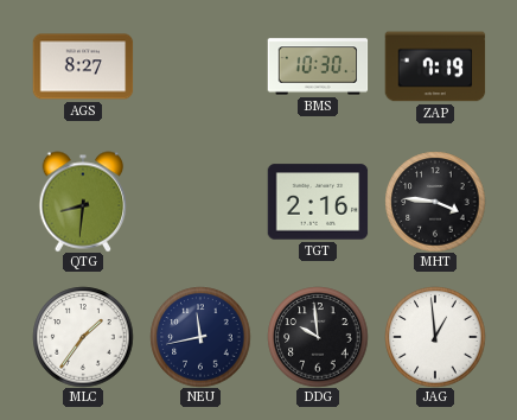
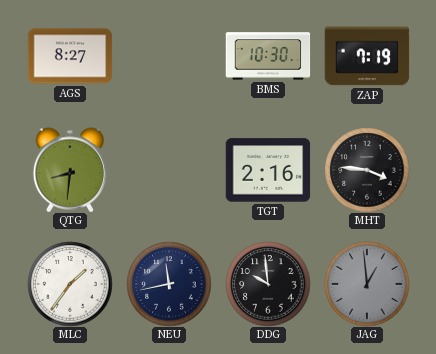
JAG dial: white -> grey (367, 284)
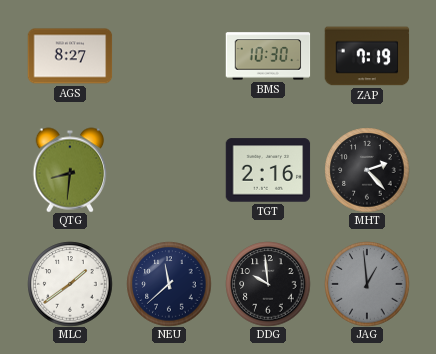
MHT: 3:46 -> 2:23 (367, 170)
MLC: 1:36 -> 1:39 (70, 284)
NEU: 11:43 -> 11:38 (169, 284)
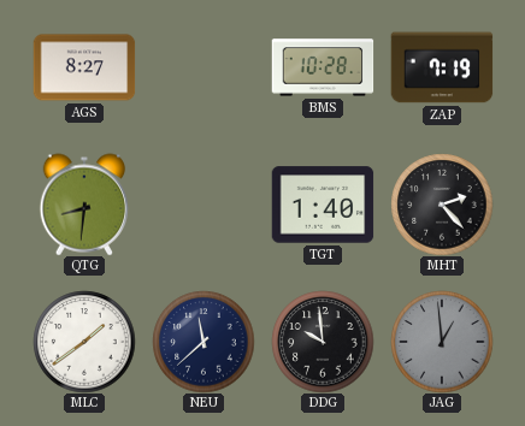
BMS: 10:30 -> 10:28 (323, 67)
TGT: 2:16 -> 1:40 (323, 205)
